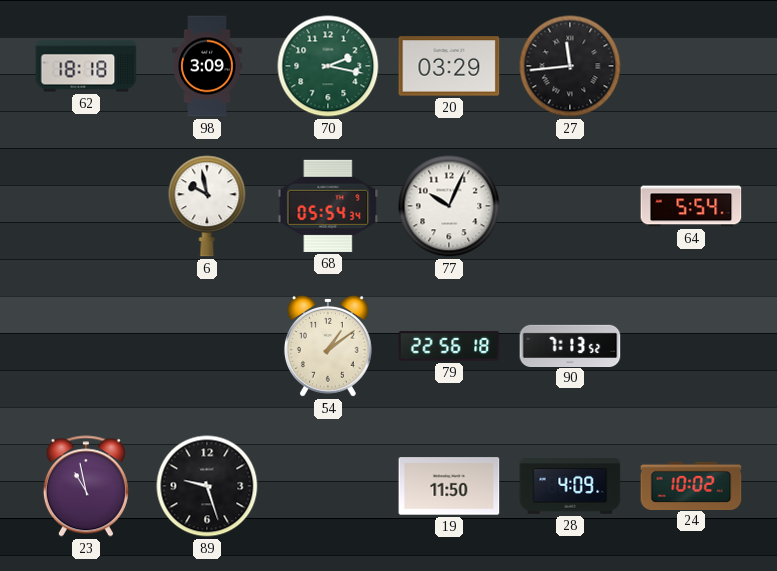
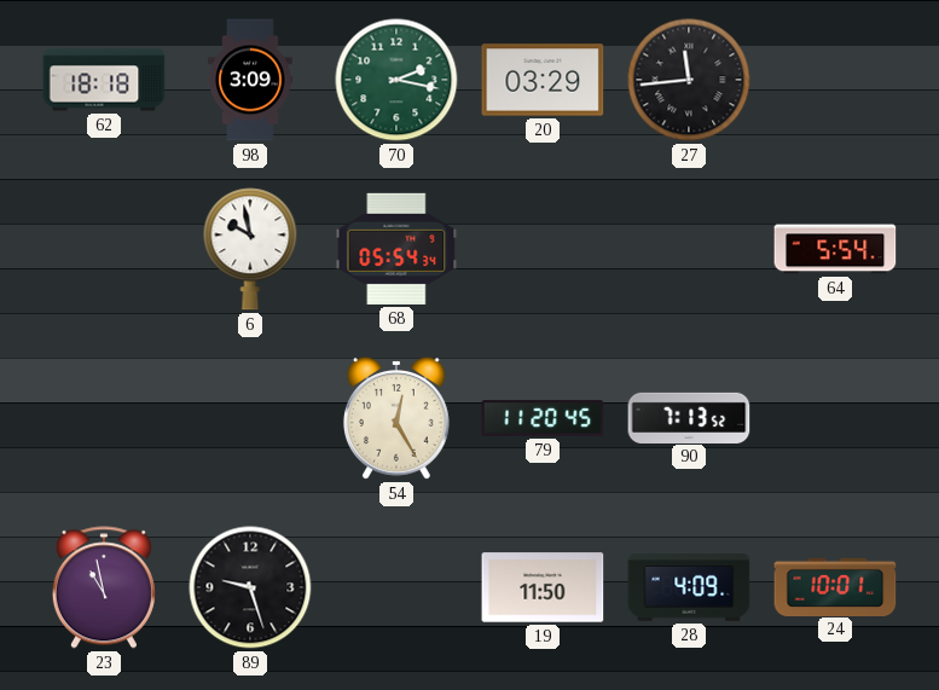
77: 10:04 -> none (449, 206)
54: 1:09 -> 12:25 (396, 419)
79: 22:56 -> 11:20 (543, 418)
24: 10:02 -> 10:01 (835, 586)
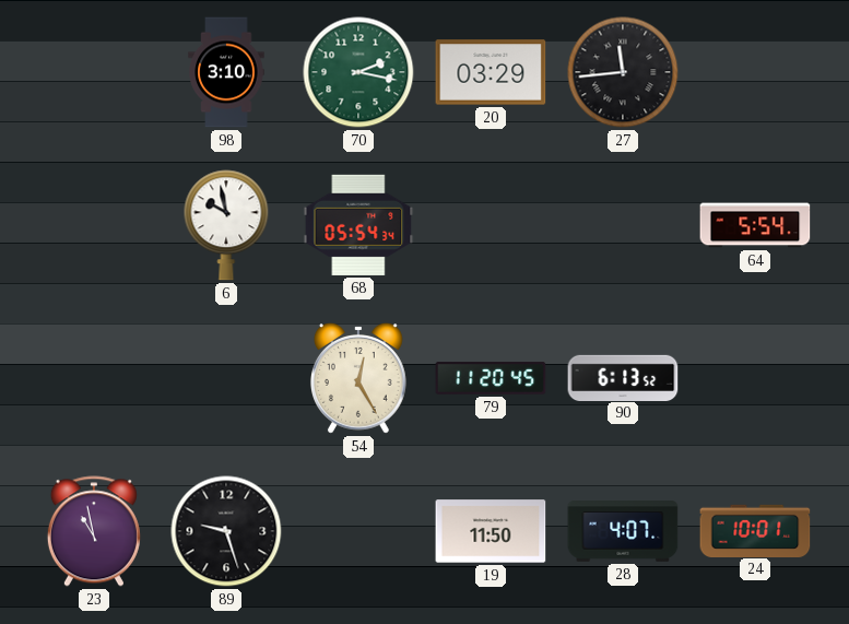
62: 18:18 -> none (104, 80)
98: 3:09 -> 3:10 (226, 72)
90: 7:13 -> 6:13 (623, 377)
28: 4:09 -> 4:07 (623, 531)
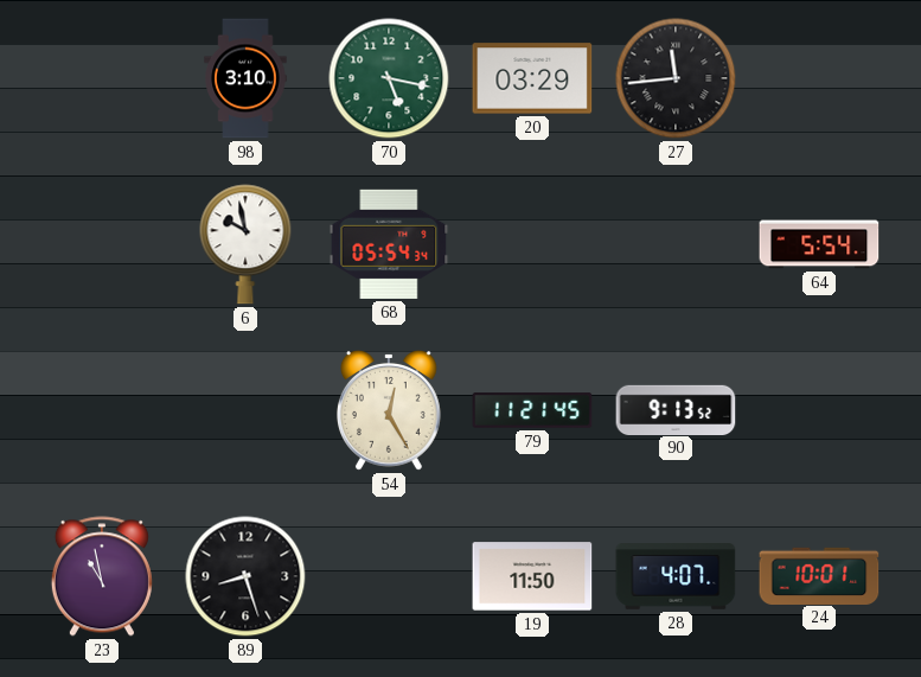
70: 2:17 -> 5:17 (389, 78)
79: 11:20 -> 11:21 (532, 410)
90: 6:13 -> 9:13 (676, 409)
89: 9:27 -> 8:27 (245, 576)
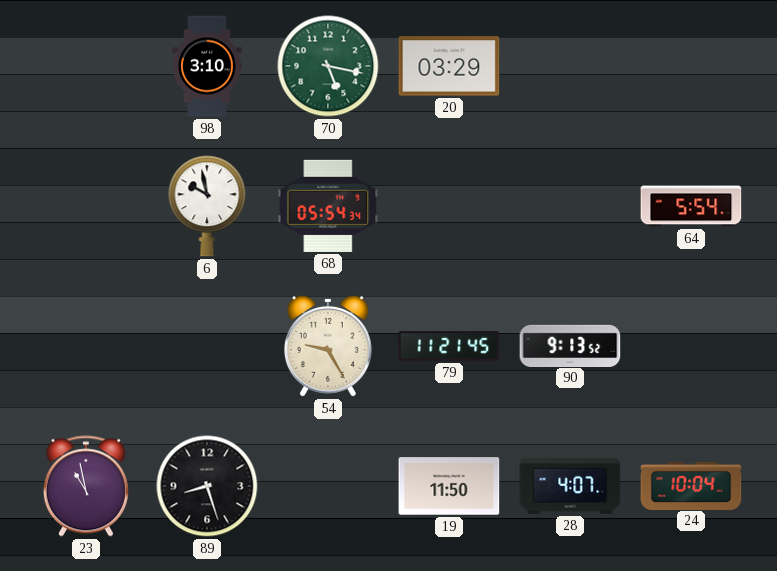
27: 11:44 -> none (676, 78)
54: 12:25 -> 9:25 (328, 347)
24: 10:01 -> 10:04 (691, 485)
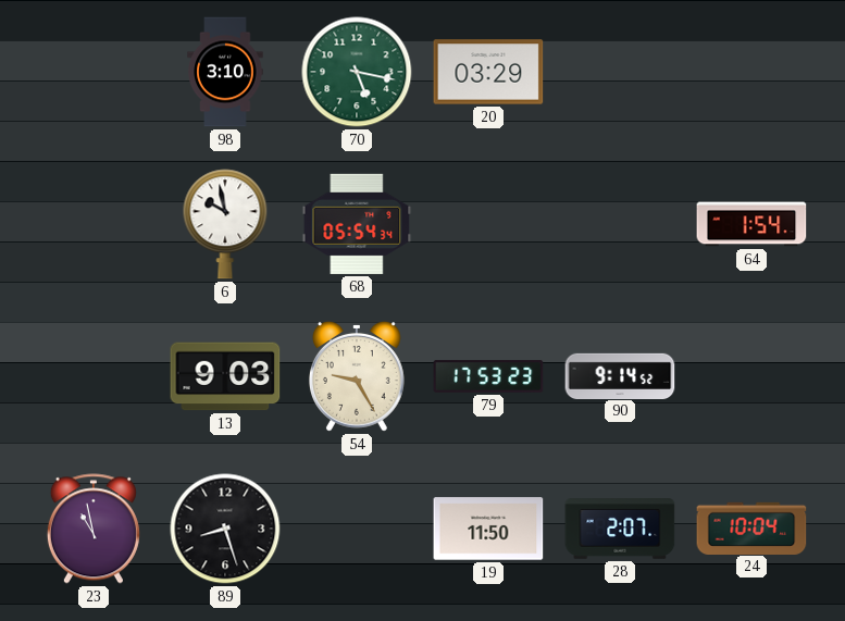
64: 5:54 -> 1:54 (751, 224)
13: none -> 9:03 (225, 376)
79: 11:21 -> 17:53 (488, 376)
90: 9:13 -> 9:14 (620, 375)
28: 4:07 -> 2:07 (620, 529)
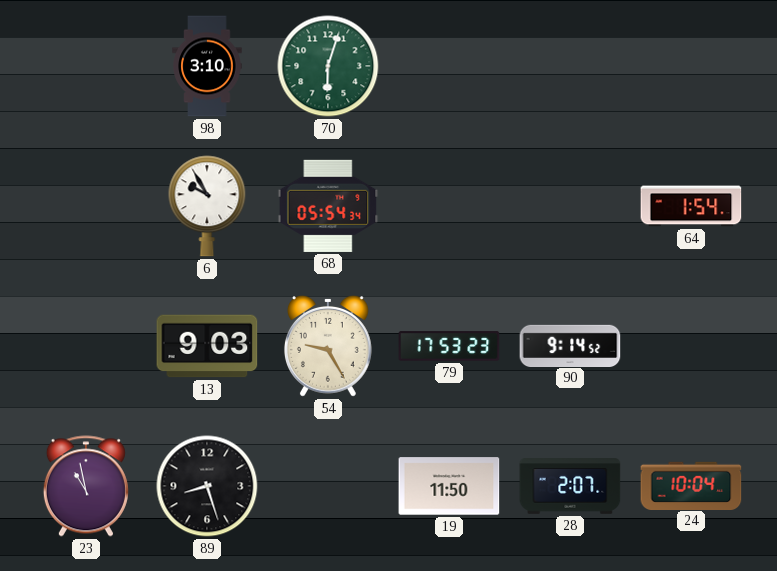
70: 5:17 -> 6:03 (328, 66)
20: 03:29 -> none (488, 72)
6: 9:58 -> 9:55 (207, 206)
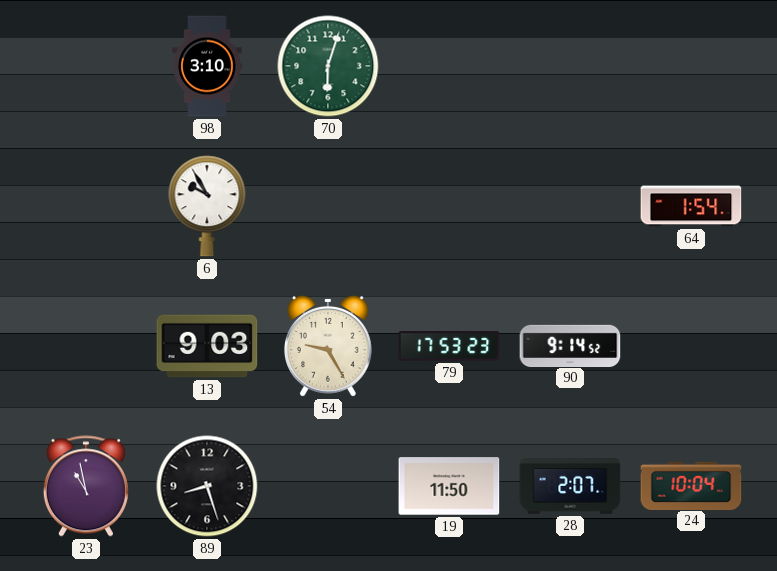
68: 05:54 -> none (328, 206)
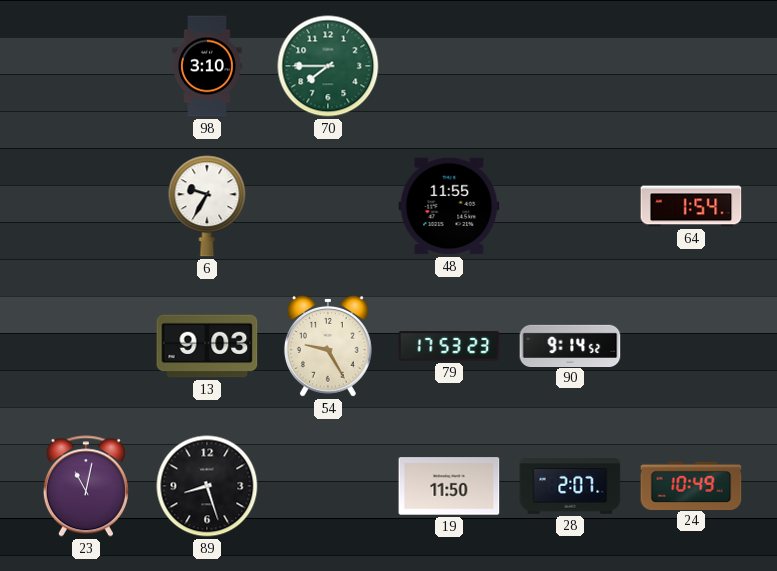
70: 6:03 -> 7:45 (328, 66)
6: 9:55 -> 9:35 (207, 206)
48: none -> 11:55 (449, 206)
23: 10:58 -> 11:02 (86, 486)
24: 10:04 -> 10:49 (691, 485)
